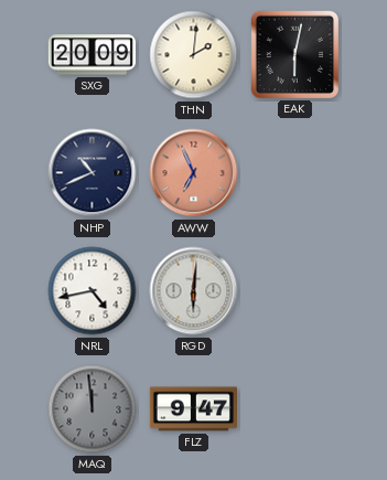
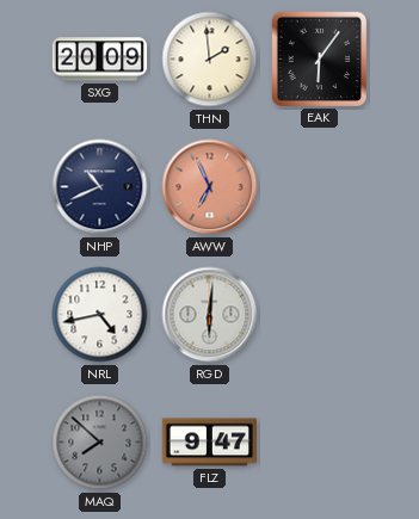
THN: 2:01 -> 1:59 (210, 60)
EAK: 6:02 -> 6:06 (319, 58)
MAQ: 11:59 -> 7:52 (100, 443)
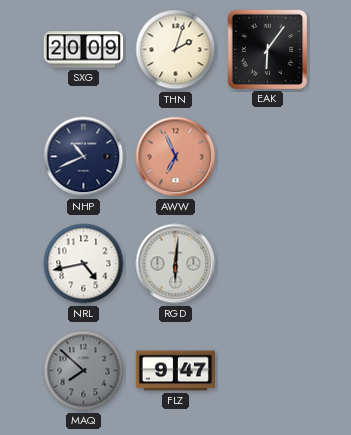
THN: 1:59 -> 2:03 (176, 50)
